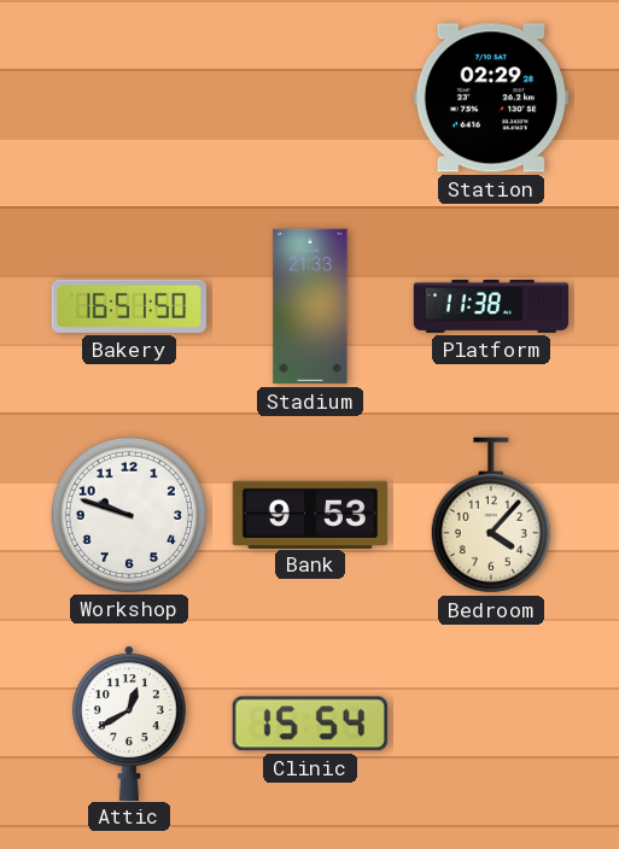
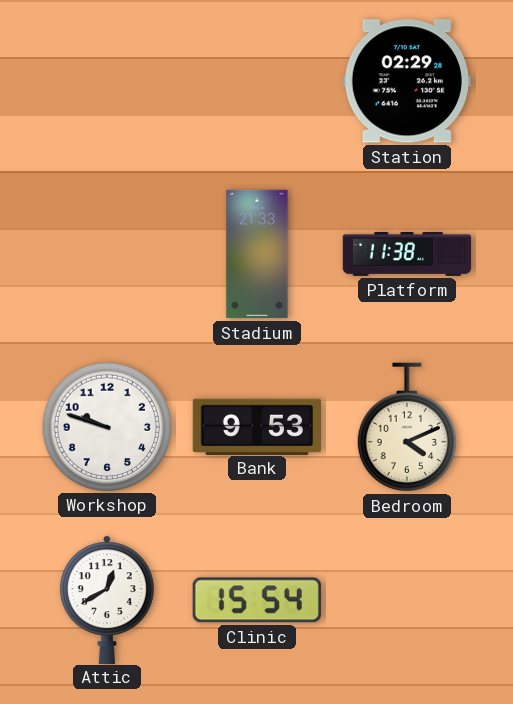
Bakery: 16:51 -> none (129, 306)
Bedroom: 4:07 -> 4:11 (407, 427)
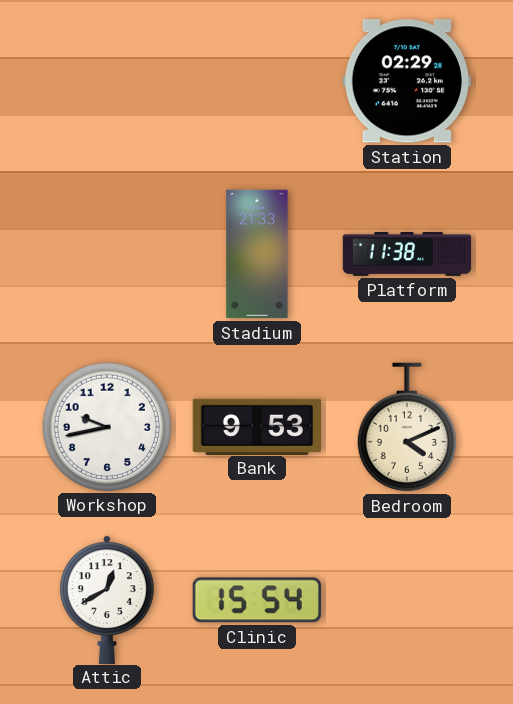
Workshop: 9:48 -> 9:43 (106, 426)
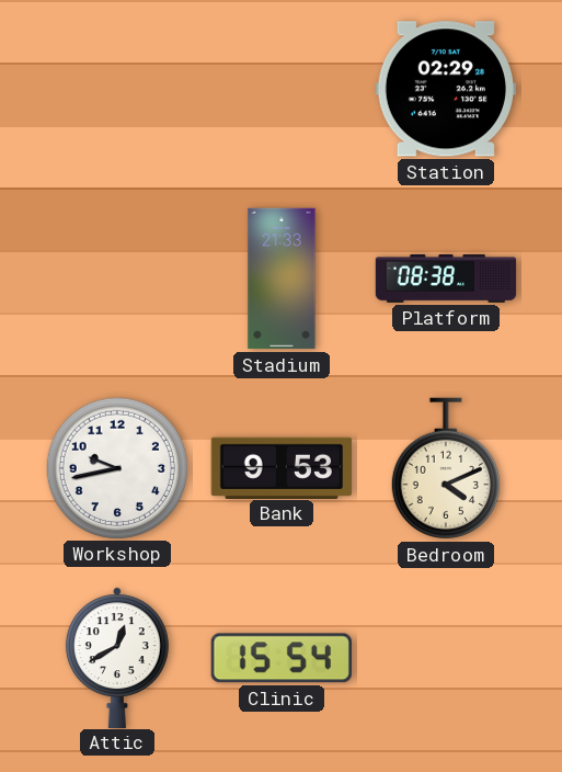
Platform: 11:38 -> 08:38 (446, 279)
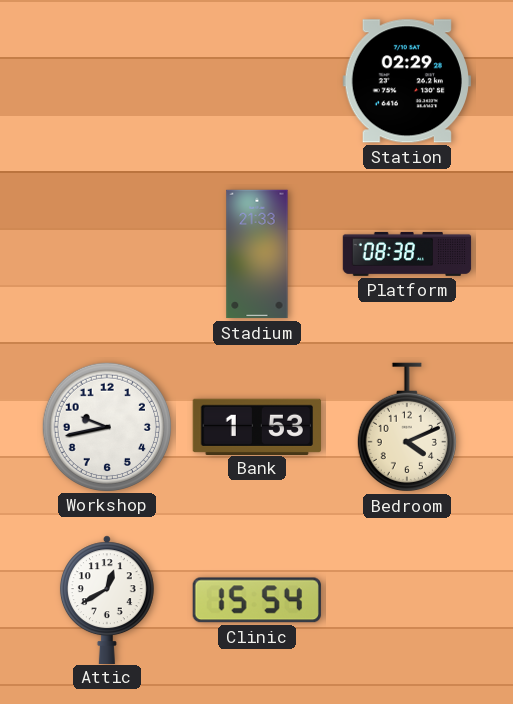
Bank: 9:53 -> 1:53 (256, 426)
